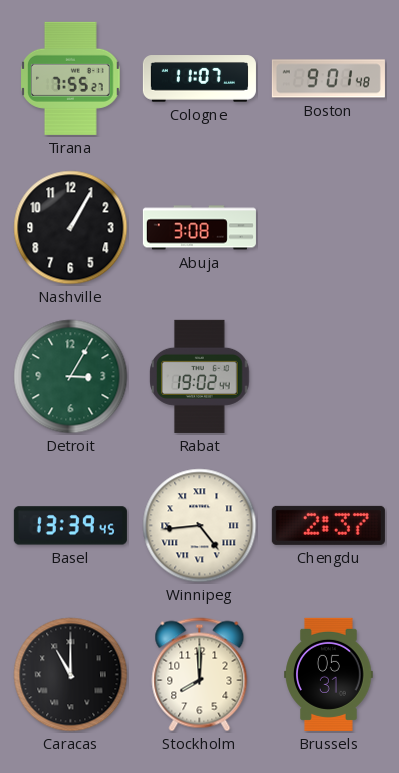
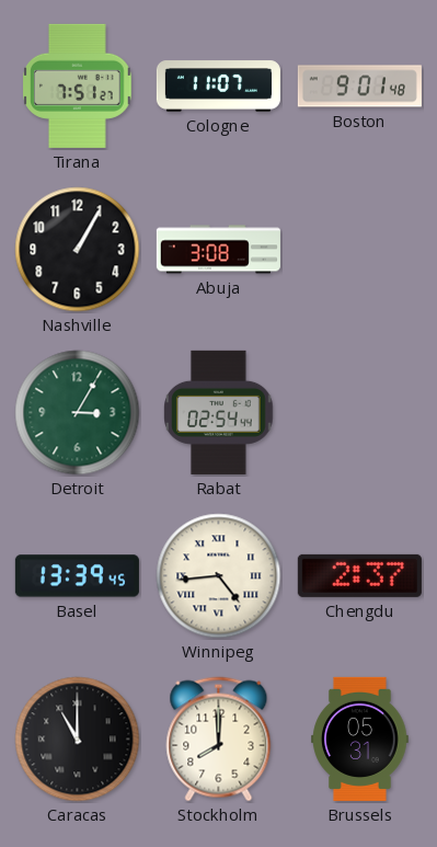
Tirana: 7:55 -> 7:51 (78, 85)
Rabat: 19:02 -> 02:54 (219, 412)
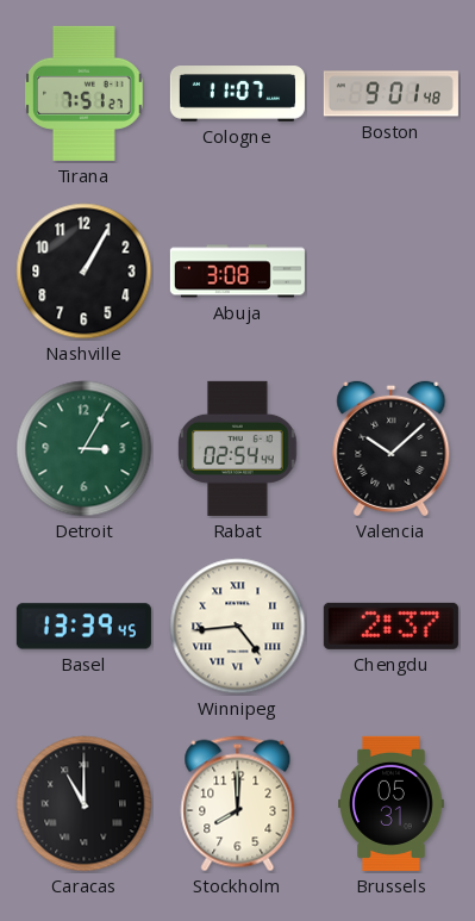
Valencia: none -> 10:08 (392, 448)
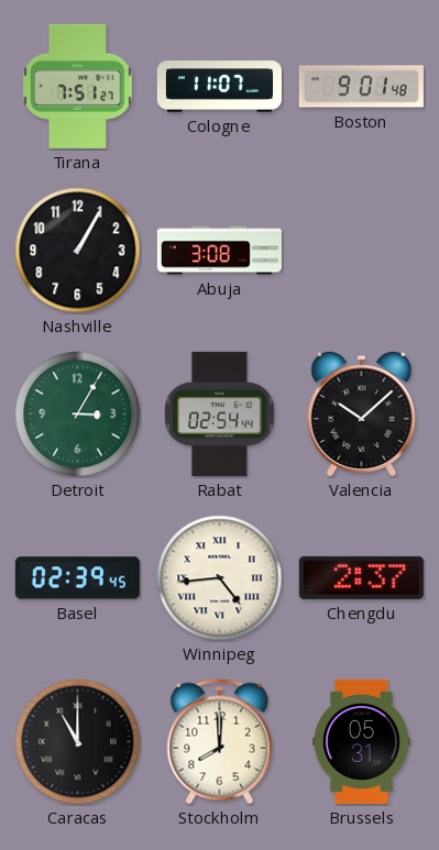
Basel: 13:39 -> 02:39 (77, 578)
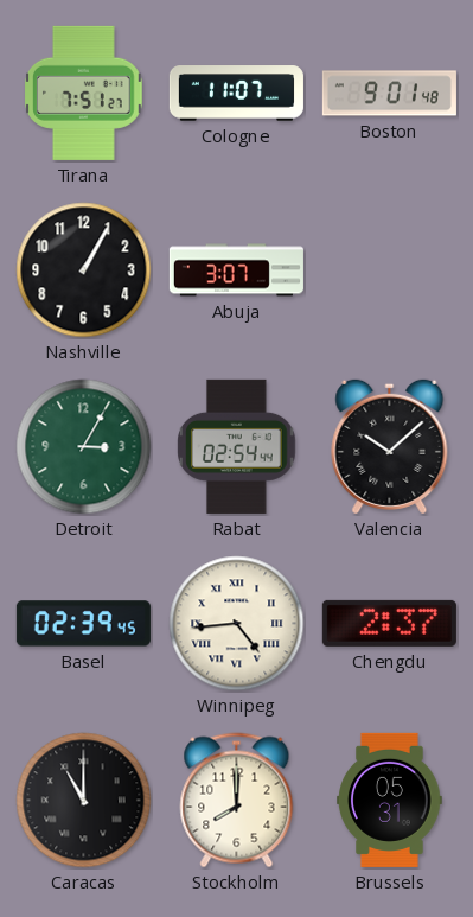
Abuja: 3:08 -> 3:07 (236, 270)
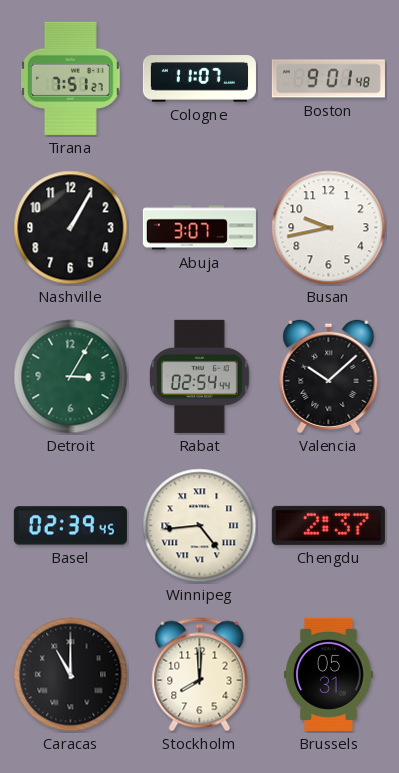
Busan: none -> 9:43 (329, 228)
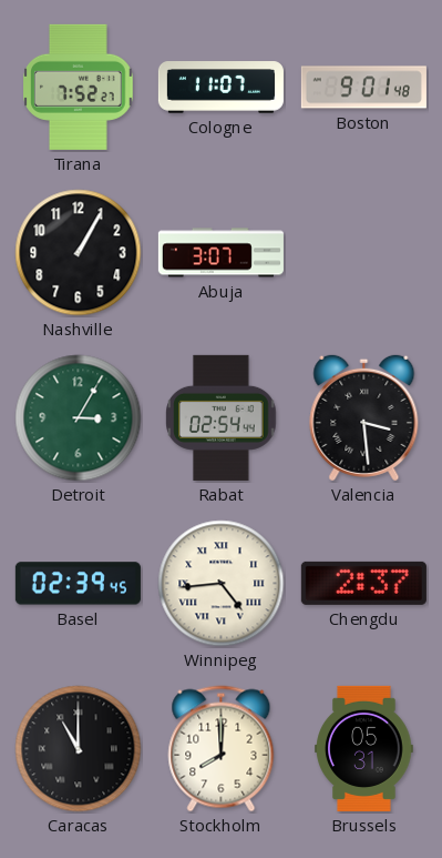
Tirana: 7:51 -> 7:52 (79, 87)
Busan: 9:43 -> none (329, 228)
Valencia: 10:08 -> 3:29 (364, 417)
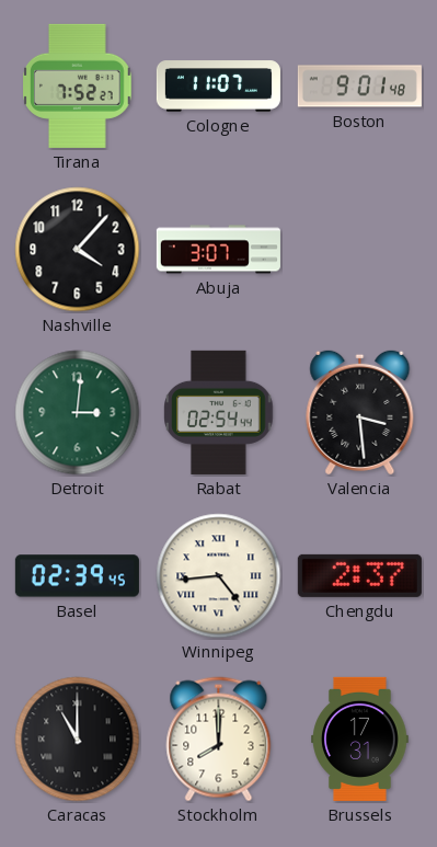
Nashville: 1:05 -> 4:07 (78, 250)
Detroit: 3:05 -> 3:01 (78, 413)
Brussels: 05:31 -> 17:31 (360, 739)
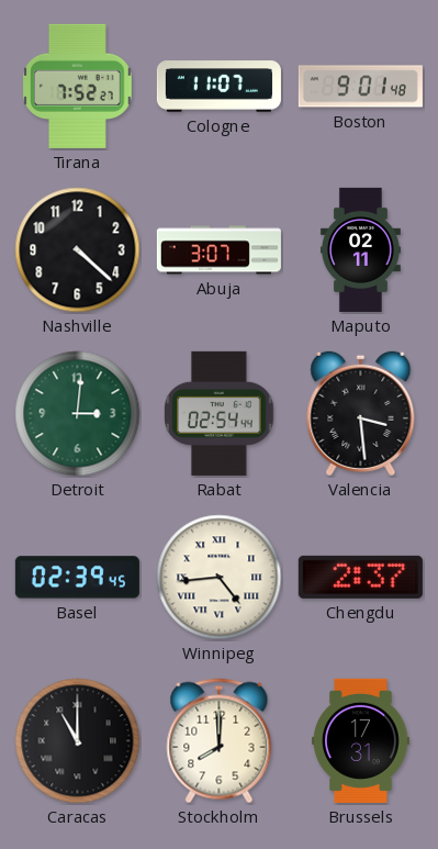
Nashville: 4:07 -> 4:22 (78, 250)
Maputo: none -> 02:11 (360, 249)
